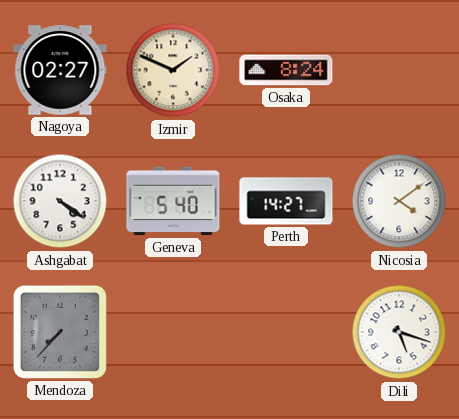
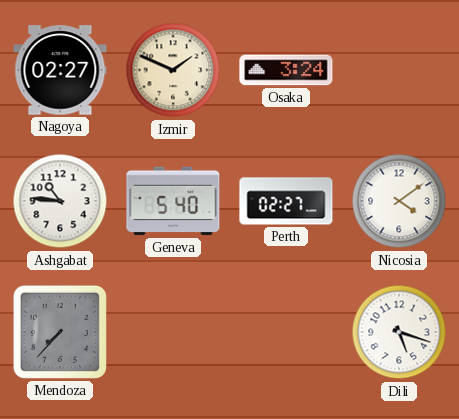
Osaka: 8:24 -> 3:24 (286, 70)
Ashgabat: 4:21 -> 10:46 (60, 201)
Perth: 14:27 -> 02:27 (286, 201)
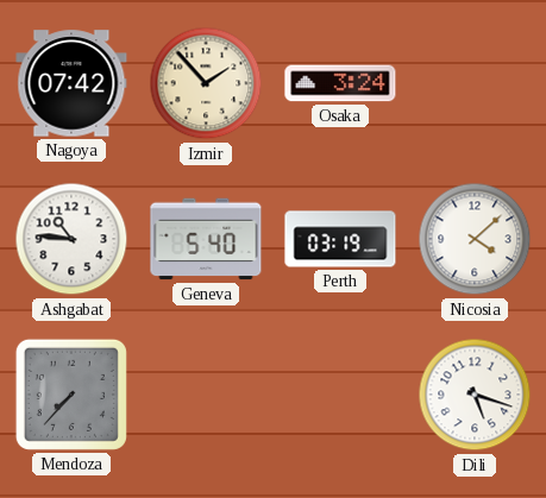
Nagoya: 02:27 -> 07:42 (71, 83)
Izmir: 1:49 -> 1:53 (206, 83)
Perth: 02:27 -> 03:19 (340, 239)
Nicosia: 4:09 -> 4:08 (475, 239)
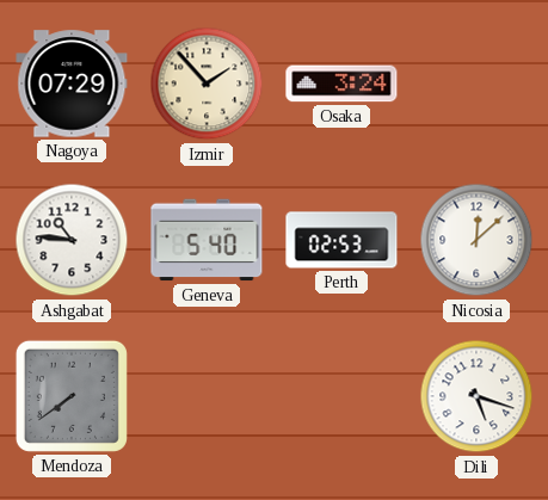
Nagoya: 07:42 -> 07:29 (72, 84)
Perth: 03:19 -> 02:53 (341, 240)
Nicosia: 4:08 -> 12:08 (476, 240)
Mendoza: 7:37 -> 7:39 (72, 396)
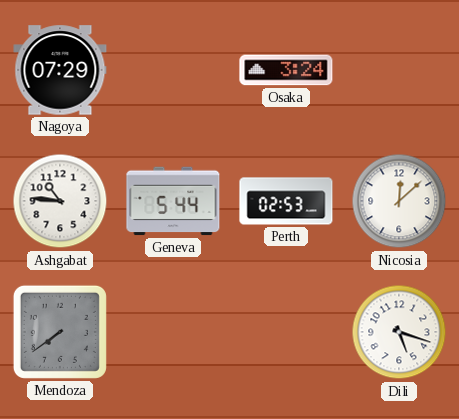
Izmir: 1:53 -> none (207, 84)
Geneva: 5:40 -> 5:44 (173, 201)
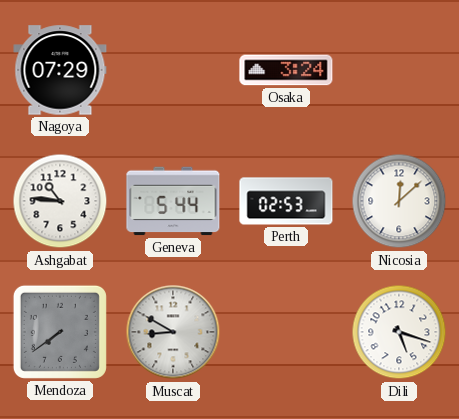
Muscat: none -> 8:50 (173, 332)
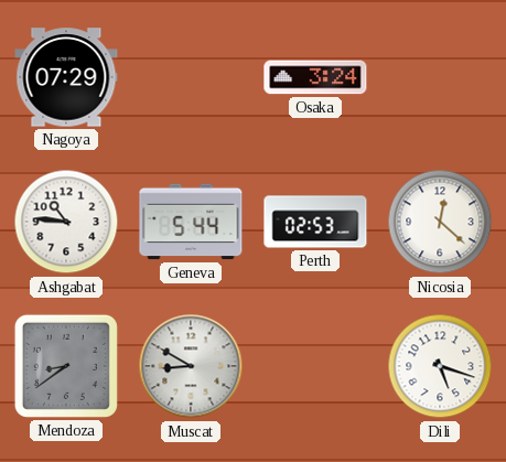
Nicosia: 12:08 -> 12:22 (440, 222)
Mendoza: 7:39 -> 8:39 (66, 366)
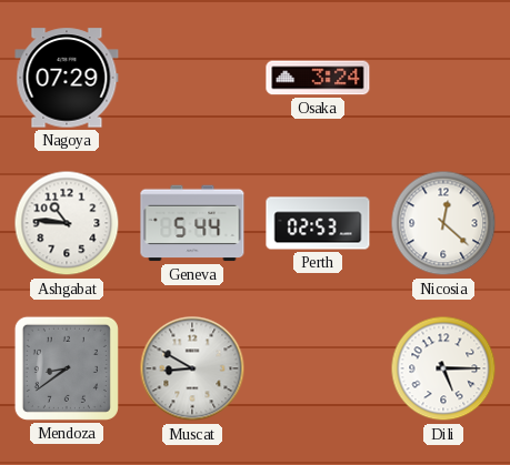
Dili: 5:18 -> 5:15 (443, 368)
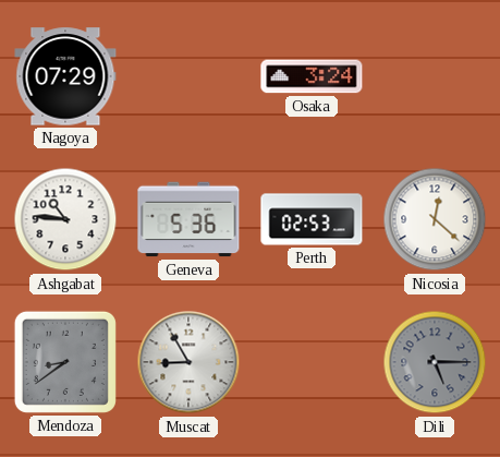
Geneva: 5:44 -> 5:36 (188, 219)
Muscat: 8:50 -> 8:55 (188, 362)
Dili dial: white -> grey (435, 362)
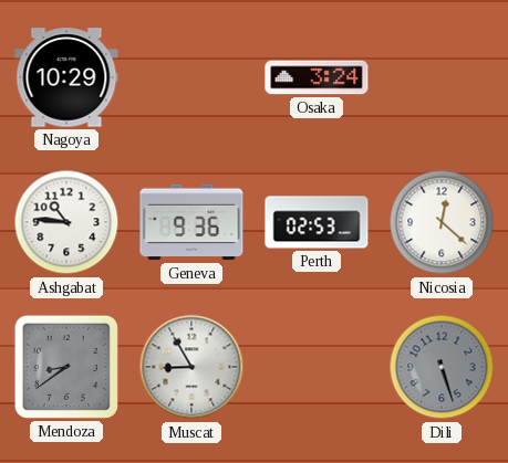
Nagoya: 07:29 -> 10:29 (66, 77)
Geneva: 5:36 -> 9:36 (191, 222)
Dili: 5:15 -> 5:27 (442, 367)
